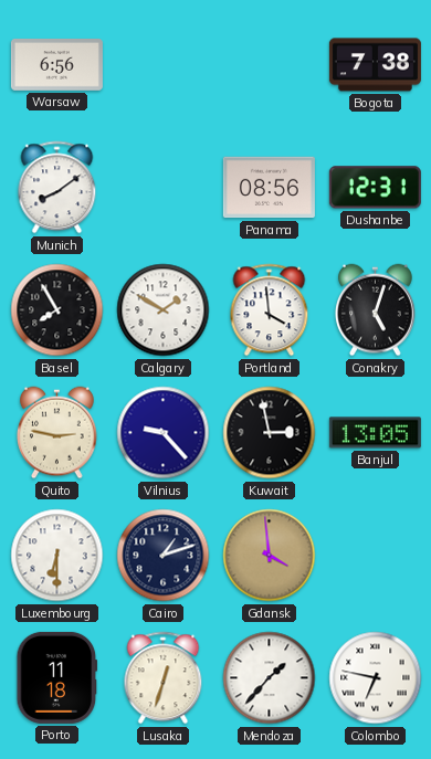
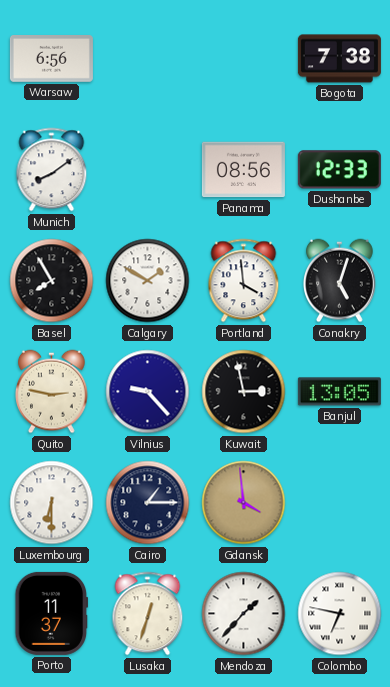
Dushanbe: 12:31 -> 12:33 (339, 170)
Cairo: 1:12 -> 1:15 (148, 503)
Porto: 11:18 -> 11:37 (52, 613)
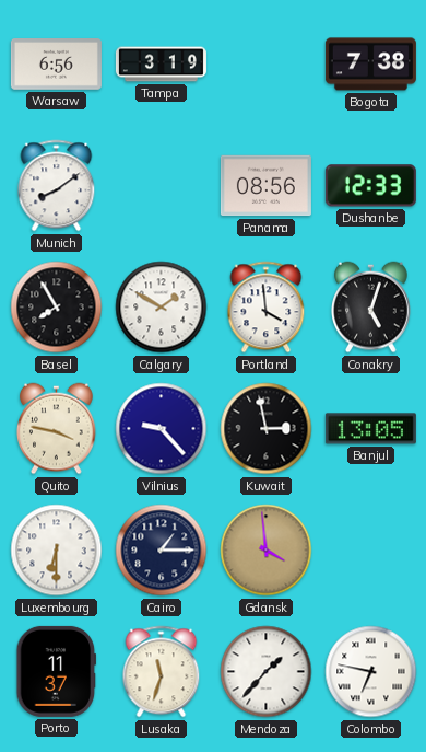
Tampa: none -> 3:19 (161, 65)
Quito: 2:47 -> 3:47 (57, 429)
Lusaka: 12:33 -> 11:33 (162, 672)
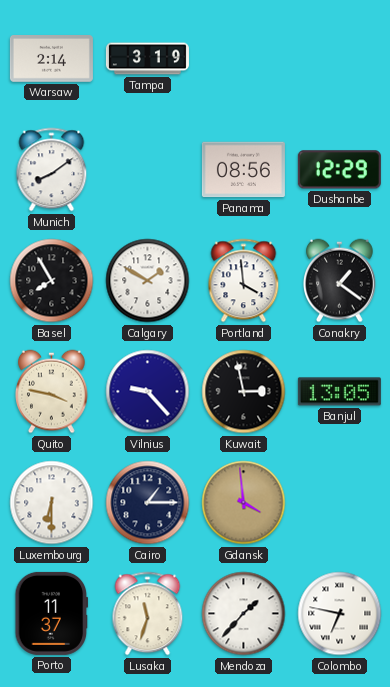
Warsaw: 6:56 -> 2:14 (51, 59)
Bogota: 7:38 -> none (370, 65)
Dushanbe: 12:33 -> 12:29 (339, 170)
Conakry: 5:03 -> 1:21 (340, 281)
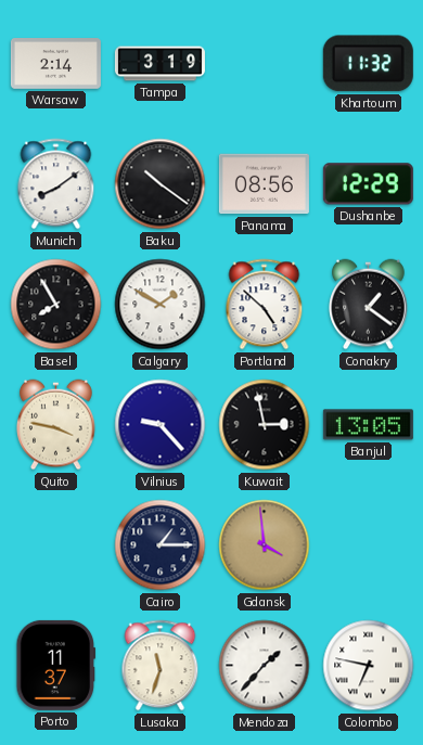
Khartoum: none -> 11:32 (368, 64)
Baku: none -> 10:21 (161, 184)
Portland: 3:59 -> 4:52 (265, 305)
Luxembourg: 6:30 -> none (52, 503)
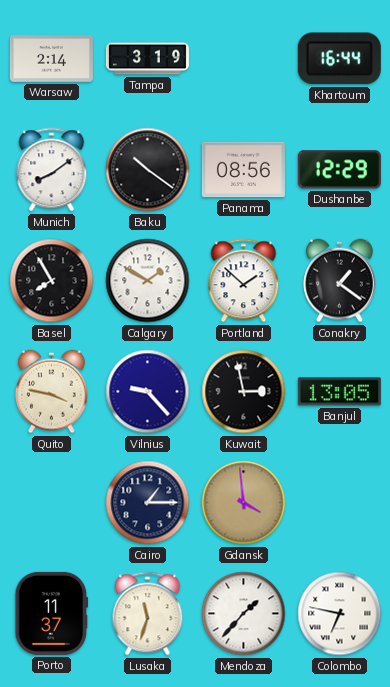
Khartoum: 11:32 -> 16:44 (339, 59)
Portland: 4:52 -> 1:52 (244, 281)
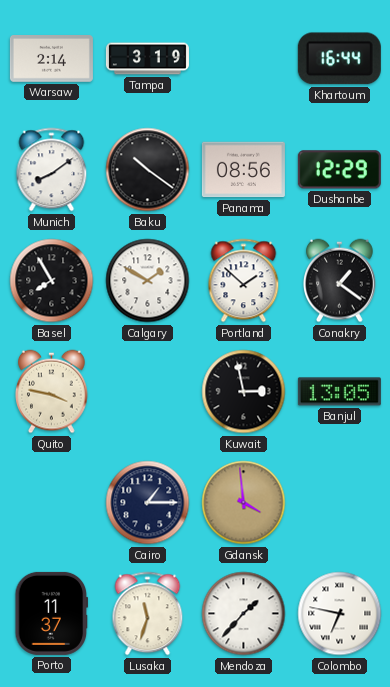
Vilnius: 9:23 -> none (148, 392)
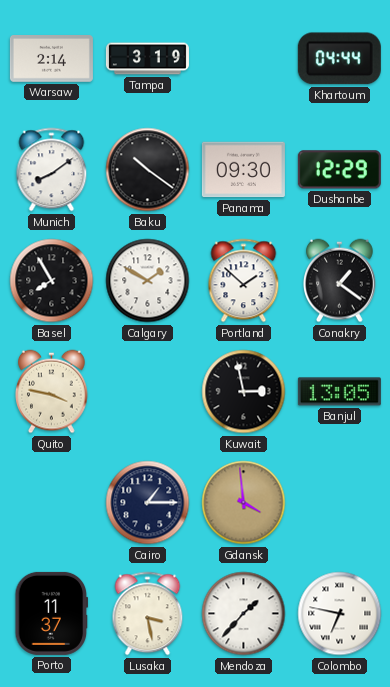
Khartoum: 16:44 -> 04:44 (339, 59)
Panama: 08:56 -> 09:30 (243, 170)
Lusaka: 11:33 -> 3:28 (148, 614)
